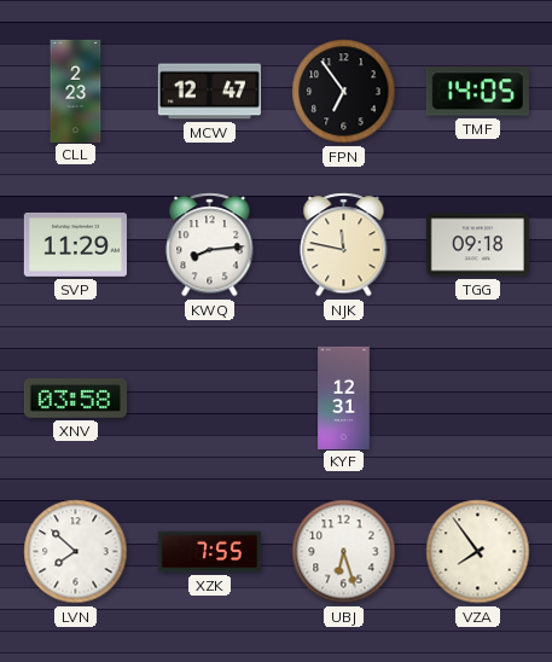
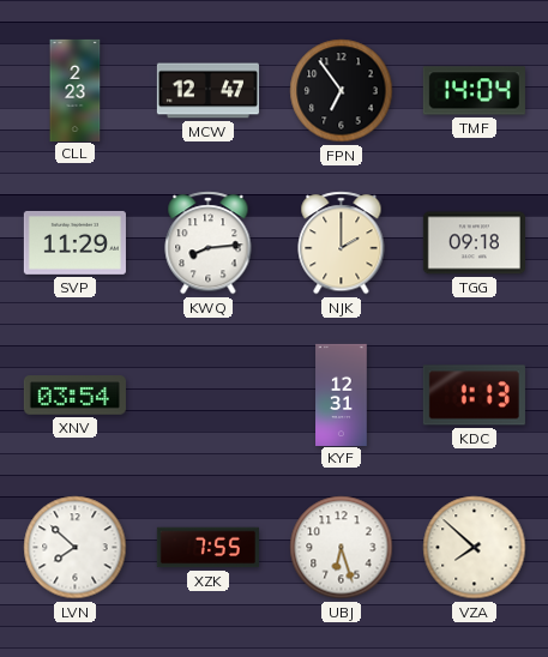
TMF: 14:05 -> 14:04 (474, 91)
NJK: 11:47 -> 2:00 (342, 243)
XNV: 03:58 -> 03:54 (74, 396)
KDC: none -> 1:13 (474, 396)
VZA: 7:54 -> 7:52 (475, 548)
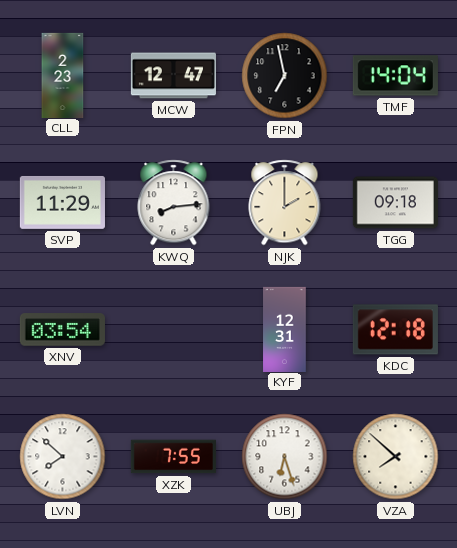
FPN: 6:54 -> 6:58 (285, 76)
KDC: 1:13 -> 12:18 (395, 330)
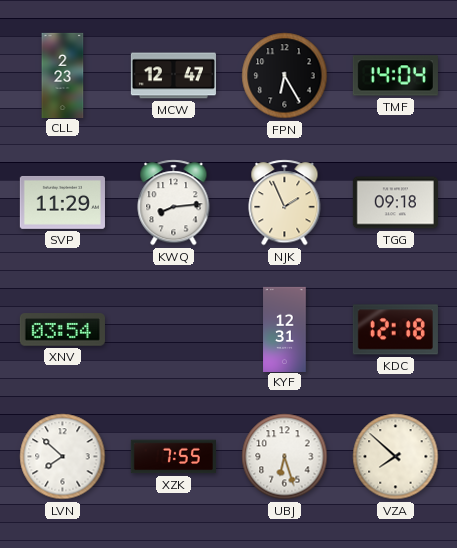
FPN: 6:58 -> 6:25 (285, 76)
NJK: 2:00 -> 1:56 (285, 203)
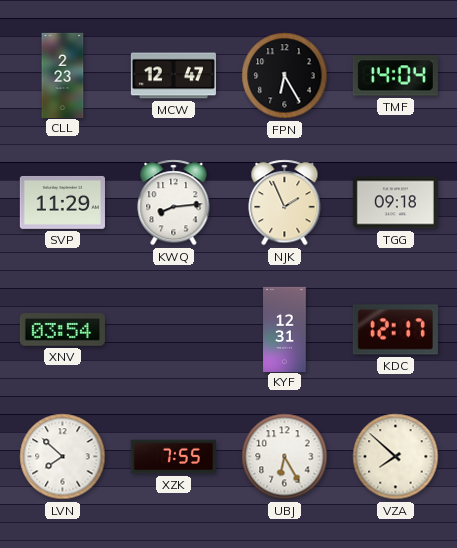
KDC: 12:18 -> 12:17 (395, 330)
UBJ: 6:27 -> 6:25 (285, 457)
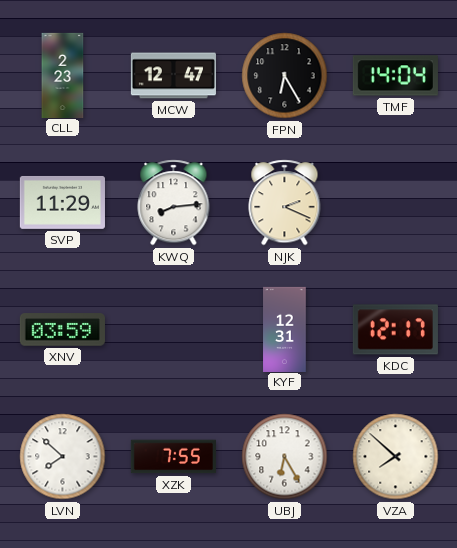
NJK: 1:56 -> 2:19 (285, 203)
TGG: 09:18 -> none (395, 203)
XNV: 03:54 -> 03:59 (62, 330)
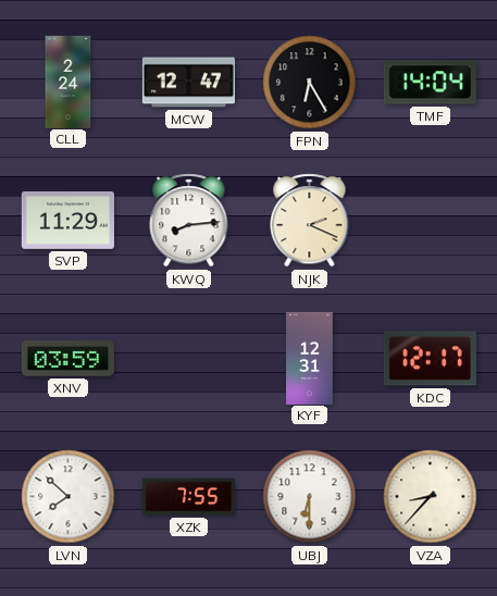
CLL: 2:23 -> 2:24 (69, 82)
UBJ: 6:25 -> 6:30 (310, 497)
VZA: 7:52 -> 8:37 (431, 497)
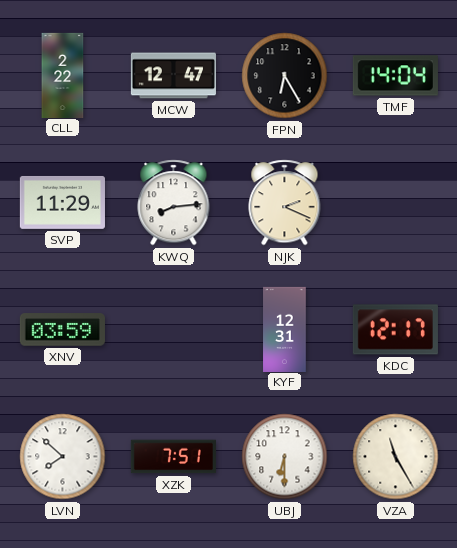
CLL: 2:24 -> 2:22 (63, 75)
XZK: 7:55 -> 7:51 (173, 457)
VZA: 8:37 -> 11:25 (396, 457)
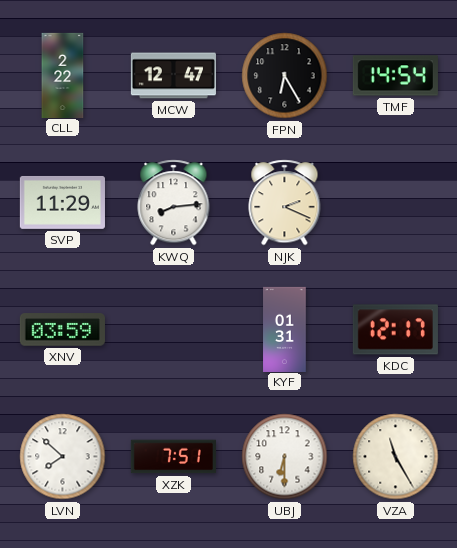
TMF: 14:04 -> 14:54 (395, 76)
KYF: 12:31 -> 01:31 (285, 329)
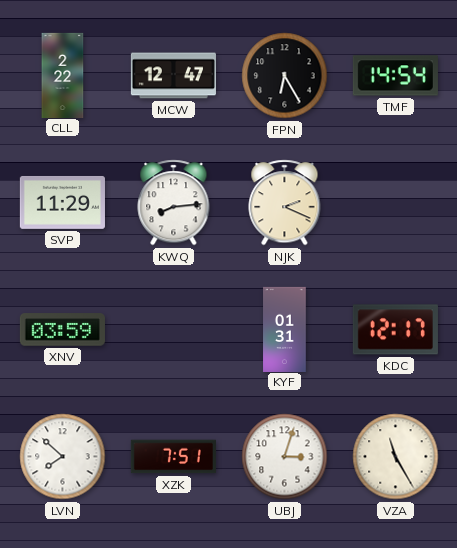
UBJ: 6:30 -> 3:03 (285, 457)
